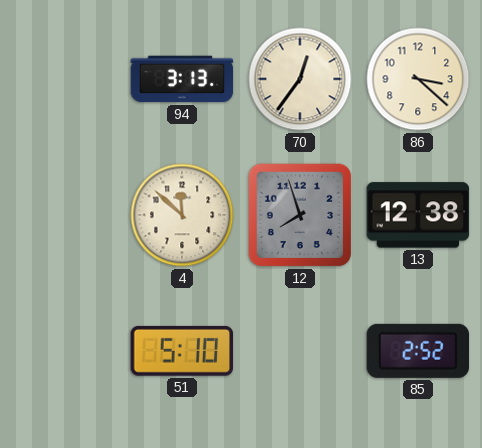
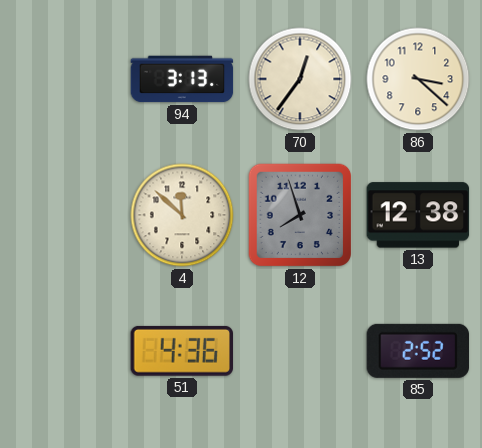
51: 5:10 -> 4:36 (181, 351)
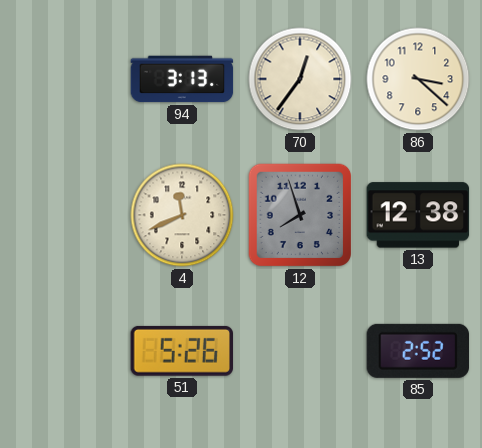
4: 11:52 -> 11:41 (182, 215)
51: 4:36 -> 5:26 (181, 351)
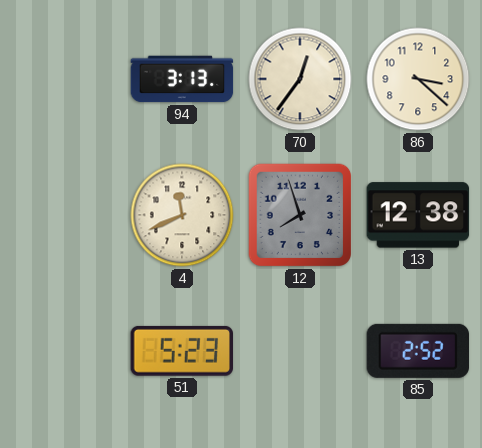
51: 5:26 -> 5:23 (181, 351)
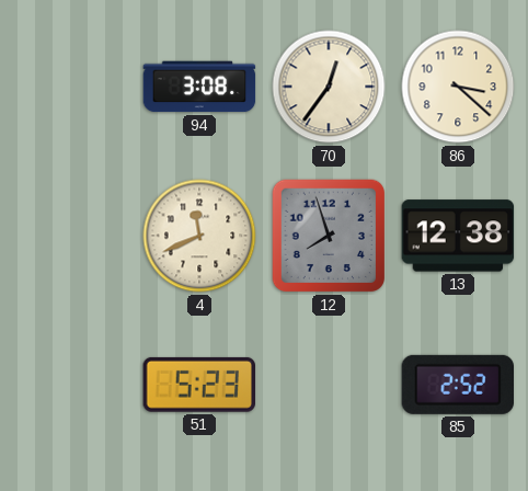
94: 3:13 -> 3:08 (199, 87)
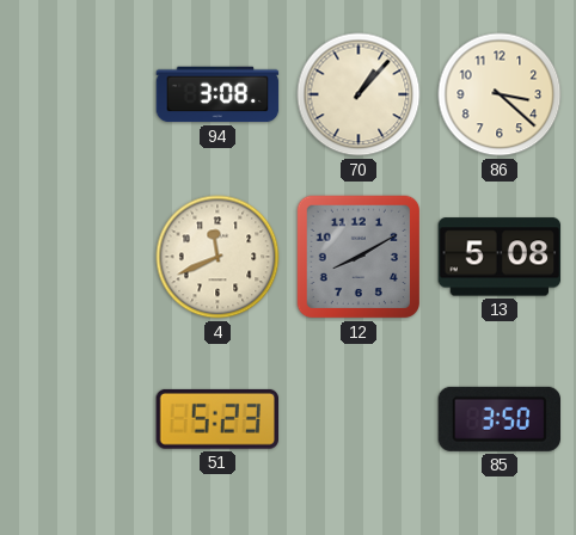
70: 12:36 -> 1:07 (359, 94)
12: 7:57 -> 8:10 (359, 257)
13: 12:38 -> 5:08 (500, 257)
85: 2:52 -> 3:50 (498, 419)
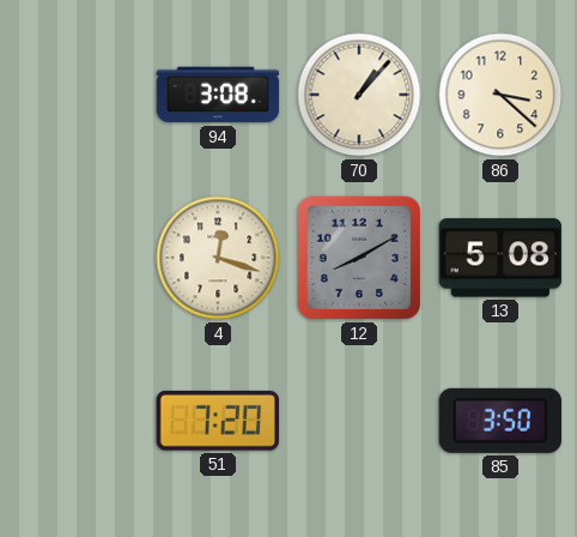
4: 11:41 -> 12:18 (218, 258)
51: 5:23 -> 7:20 (217, 421)
